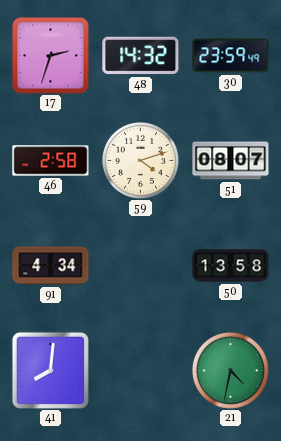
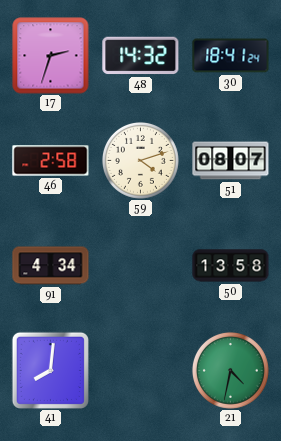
30: 23:59 -> 18:41 (231, 56)
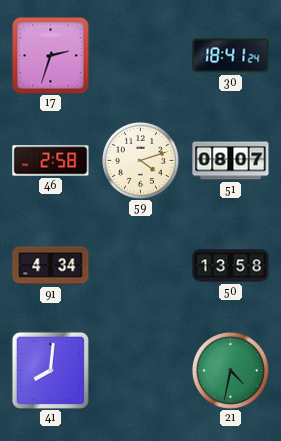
48: 14:32 -> none (141, 56)
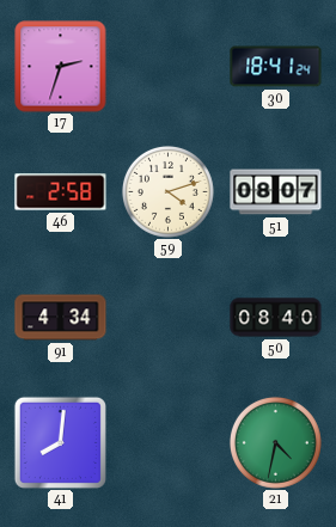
50: 13:58 -> 08:40 (276, 318)
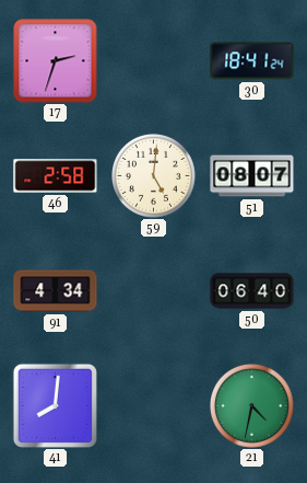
59: 4:12 -> 5:01 (153, 175)
50: 08:40 -> 06:40 (252, 291)
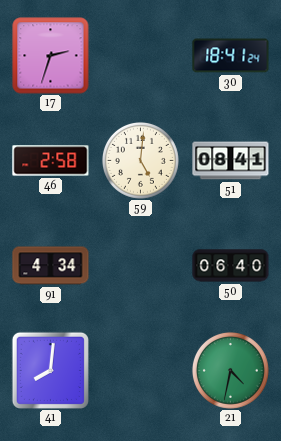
51: 08:07 -> 08:41 (231, 161)
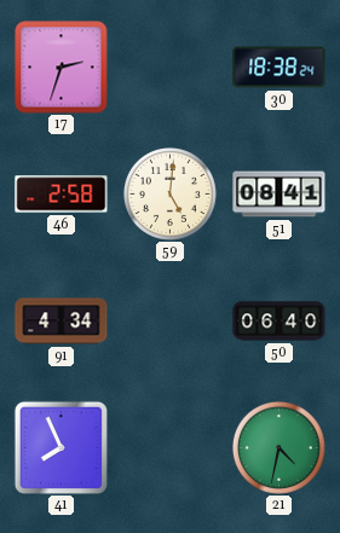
30: 18:41 -> 18:38 (280, 68)
41: 8:01 -> 7:56 (60, 447)
